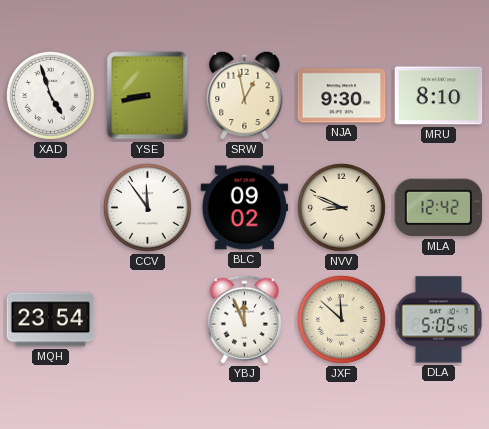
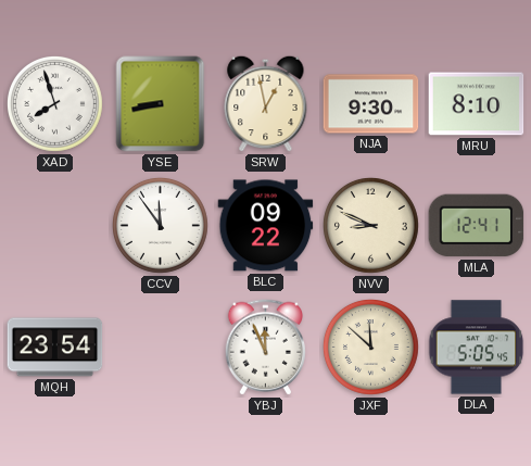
XAD: 4:57 -> 7:57 (55, 104)
BLC: 09:02 -> 09:22 (266, 226)
MLA: 12:42 -> 12:41 (477, 226)
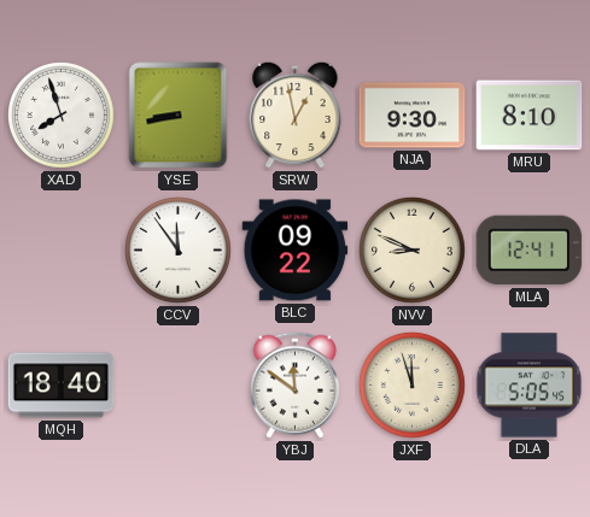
MQH: 23:54 -> 18:40 (62, 386)
YBJ: 11:56 -> 11:51 (294, 386)
JXF: 11:52 -> 11:57 (413, 386)
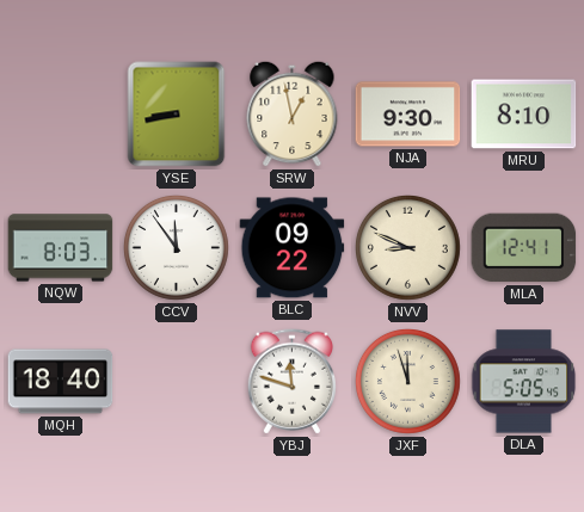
XAD: 7:57 -> none (62, 116)
NQW: none -> 8:03 (61, 248)
YBJ: 11:51 -> 11:48 (291, 382)
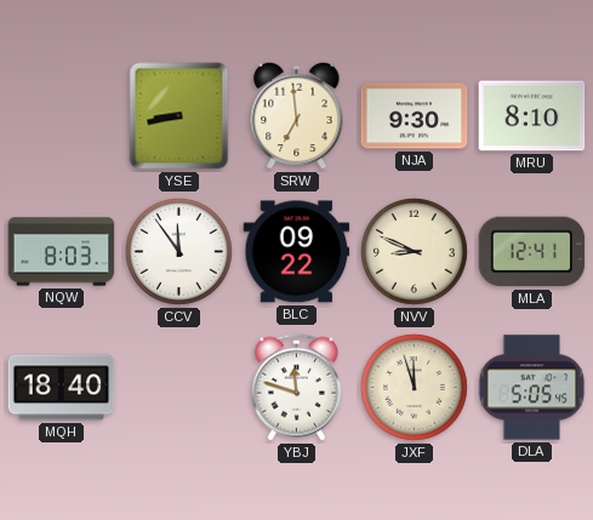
SRW: 12:58 -> 6:59 (297, 115)
